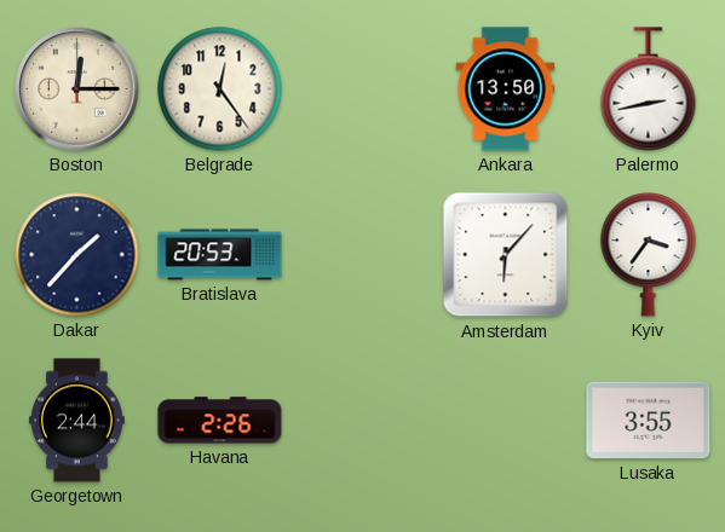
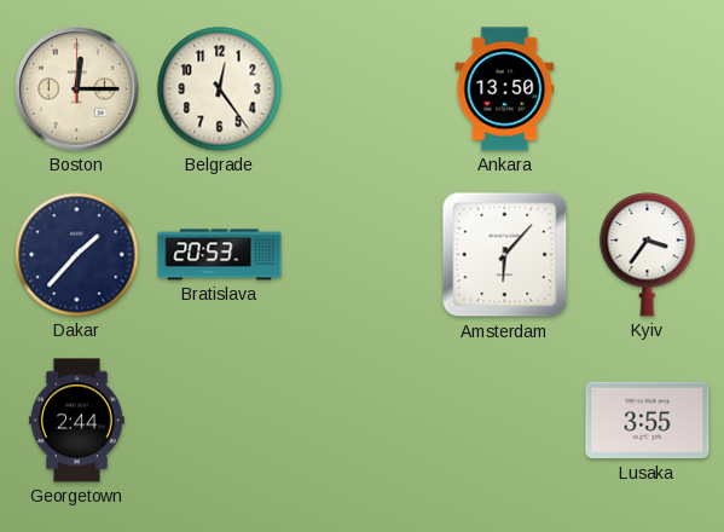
Palermo: 2:43 -> none (649, 89)
Havana: 2:26 -> none (220, 421)
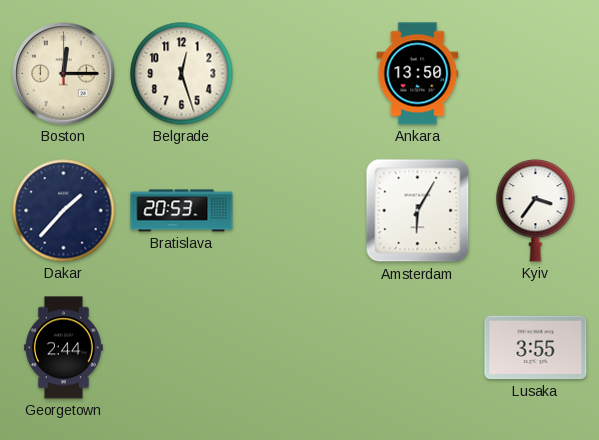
Belgrade: 12:24 -> 12:27 (182, 74)
Amsterdam: 6:07 -> 6:05 (418, 211)
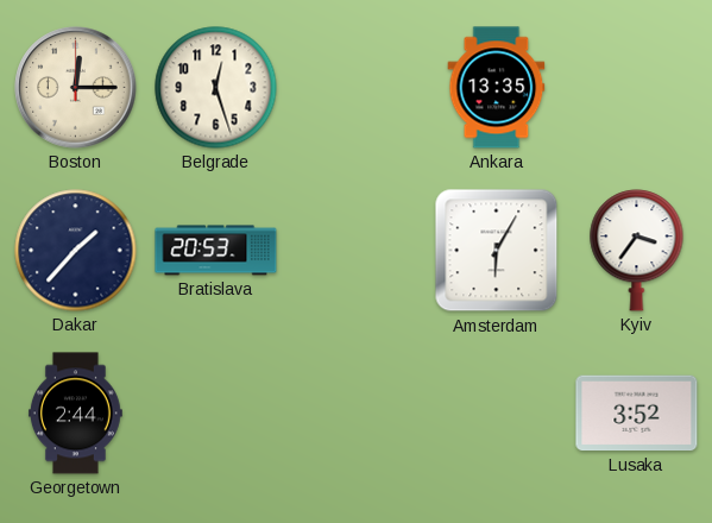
Ankara: 13:50 -> 13:35 (497, 88)
Lusaka: 3:55 -> 3:52 (637, 414)
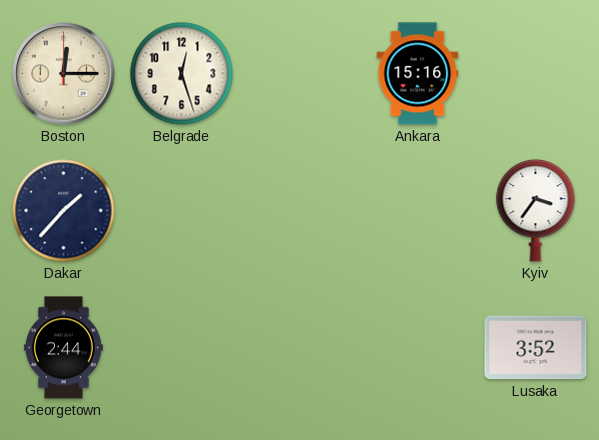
Ankara: 13:35 -> 15:16 (418, 74)
Bratislava: 20:53 -> none (216, 251)
Amsterdam: 6:05 -> none (497, 251)
